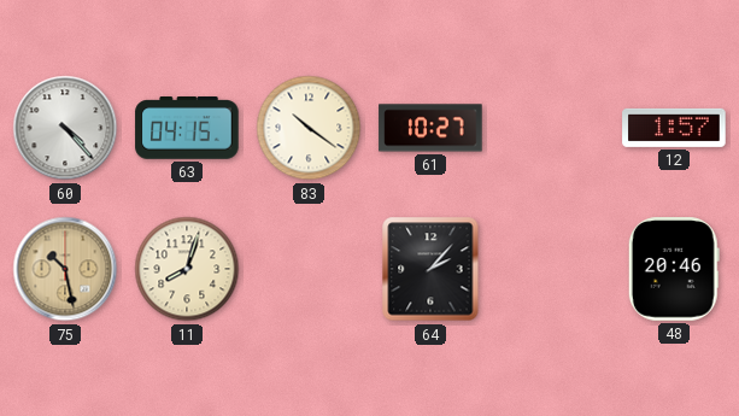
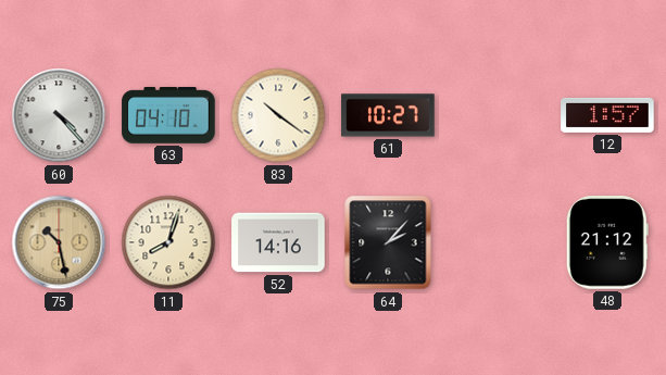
63: 04:15 -> 04:10 (168, 115)
52: none -> 14:16 (278, 242)
48: 20:46 -> 21:12 (607, 242)
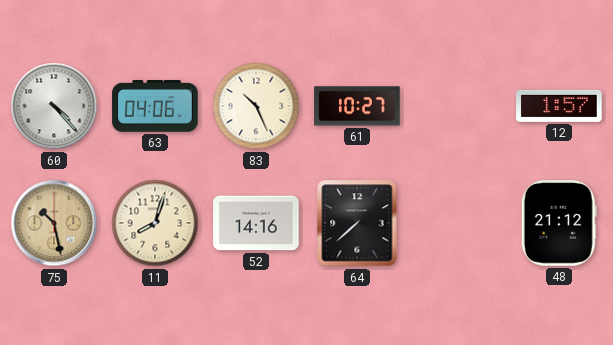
63: 04:10 -> 04:06 (155, 106)
83: 10:21 -> 10:26 (256, 106)
64: 2:07 -> 7:38 (357, 223)
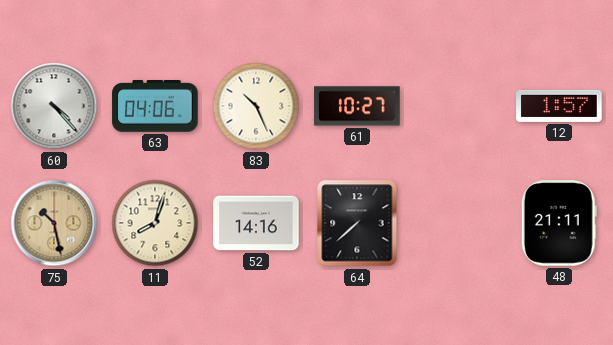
48: 21:12 -> 21:11 (559, 223)
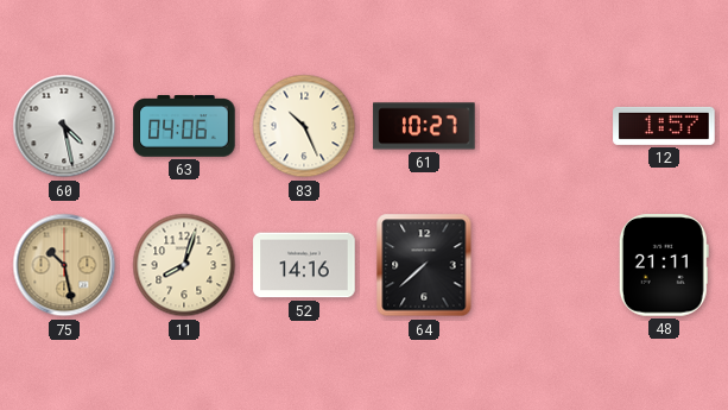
60: 4:23 -> 4:28 (64, 126)
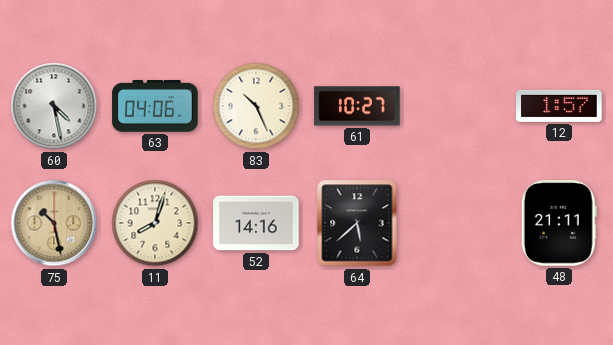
64: 7:38 -> 5:38 (357, 223)
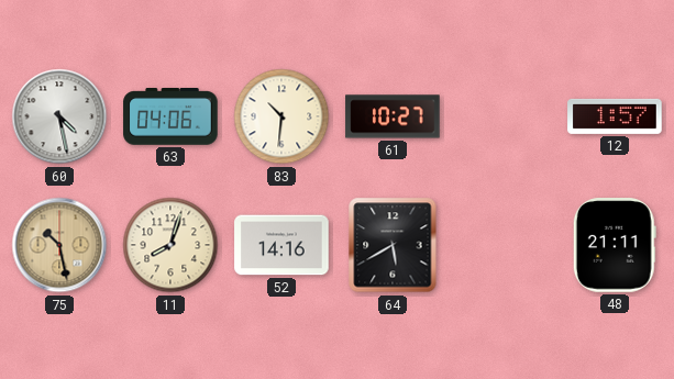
83: 10:26 -> 10:31 (281, 116)
64: 5:38 -> 5:40 (393, 245)
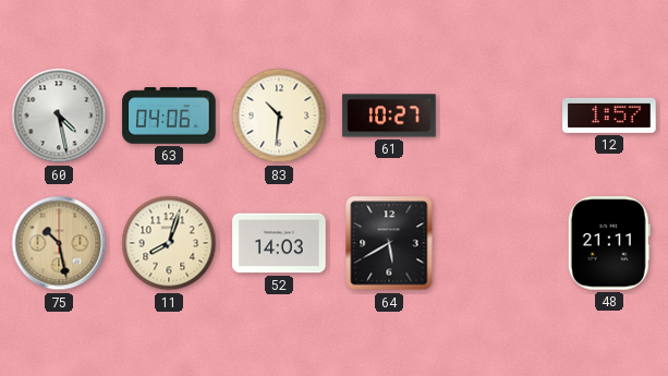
52: 14:16 -> 14:03 (279, 243)
